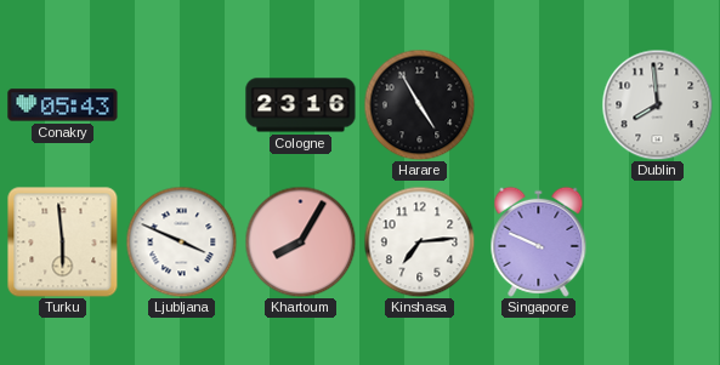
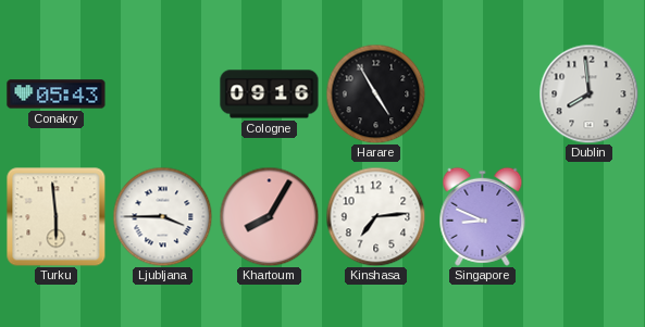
Cologne: 23:16 -> 09:16 (270, 95)
Ljubljana: 3:49 -> 3:45 (162, 216)
Singapore: 9:49 -> 8:49 (483, 216)
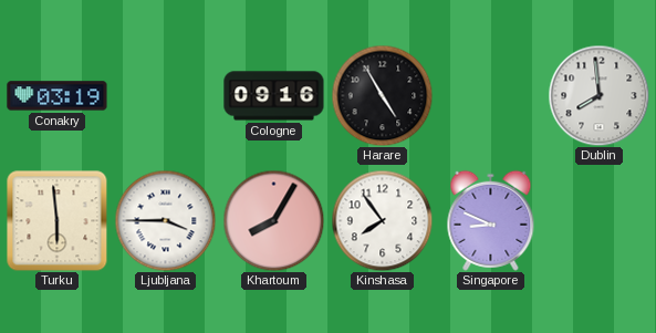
Conakry: 05:43 -> 03:19 (58, 96)
Kinshasa: 7:14 -> 7:54 (382, 220)
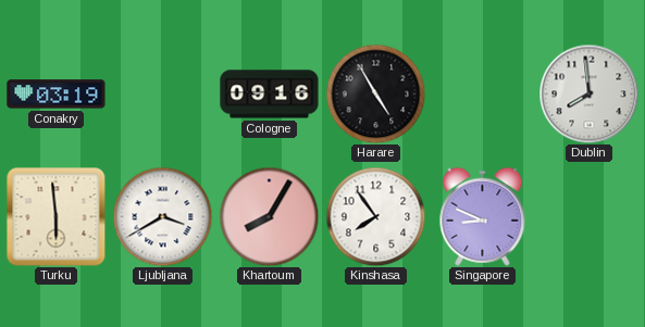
Ljubljana: 3:45 -> 3:40 (162, 216)
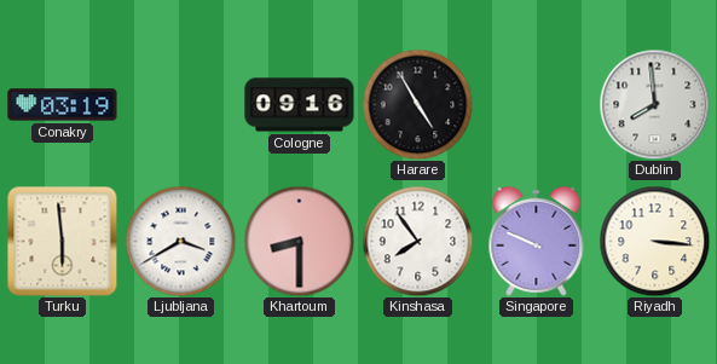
Khartoum: 8:05 -> 8:30 (299, 241)
Singapore: 8:49 -> 9:49 (537, 241)
Riyadh: none -> 3:16 (654, 241)
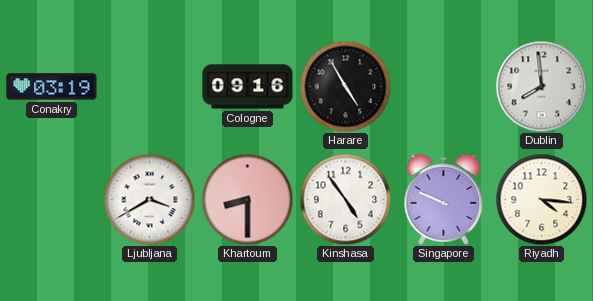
Turku: 5:59 -> none (62, 241)
Kinshasa: 7:54 -> 4:54 (345, 199)
Riyadh: 3:16 -> 4:16 (541, 199)
